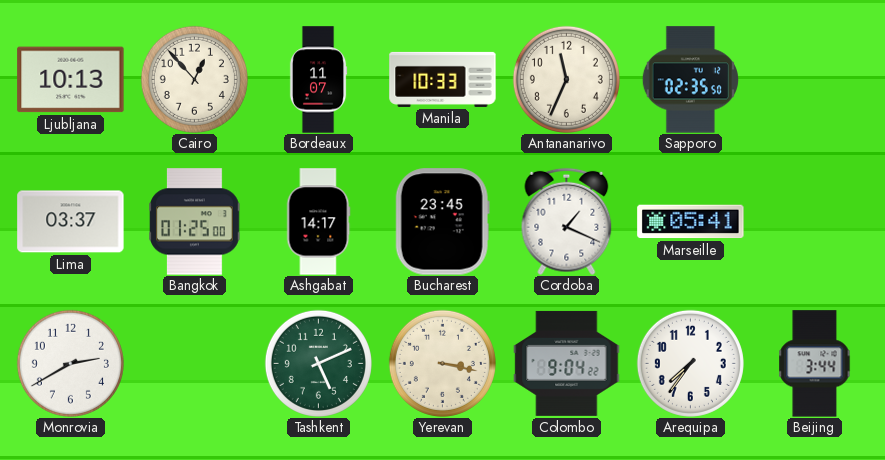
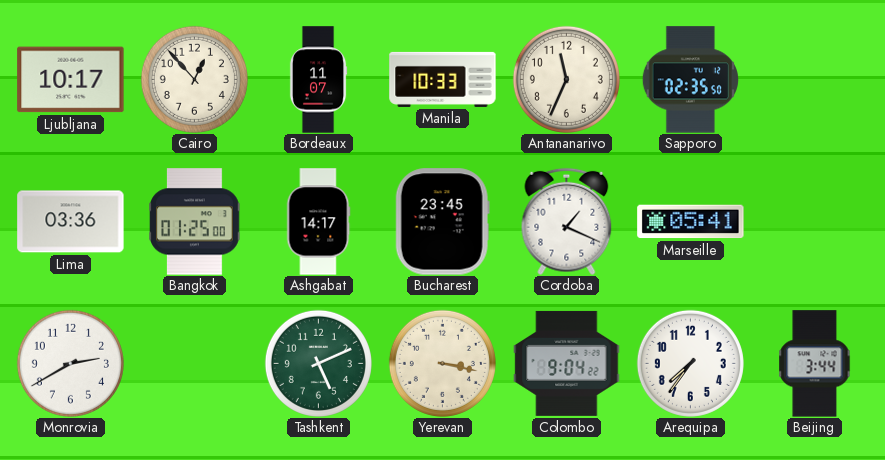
Ljubljana: 10:13 -> 10:17 (71, 80)
Lima: 03:37 -> 03:36 (71, 222)
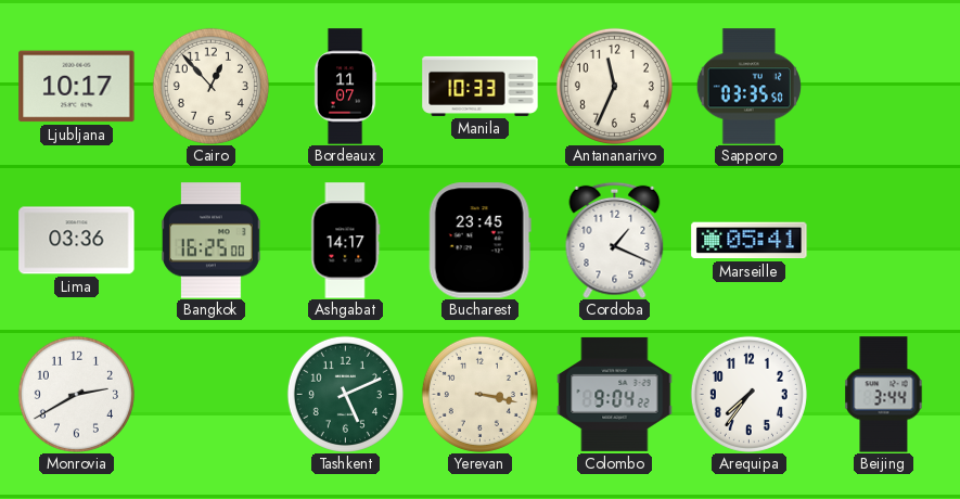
Sapporo: 02:35 -> 03:35 (748, 87)
Bangkok: 01:25 -> 16:25 (212, 241)
